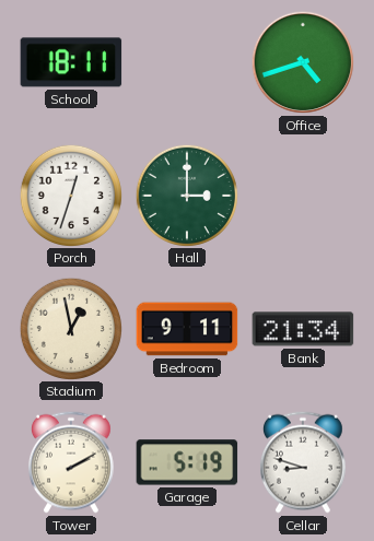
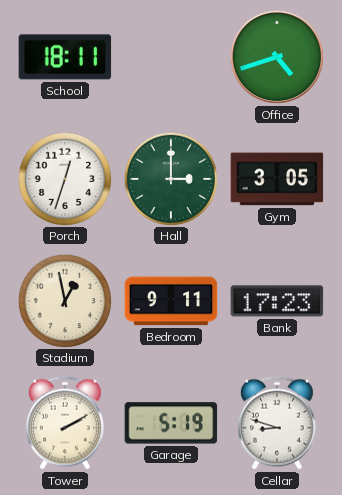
Gym: none -> 3:05 (277, 179)
Bank: 21:34 -> 17:23 (277, 301)
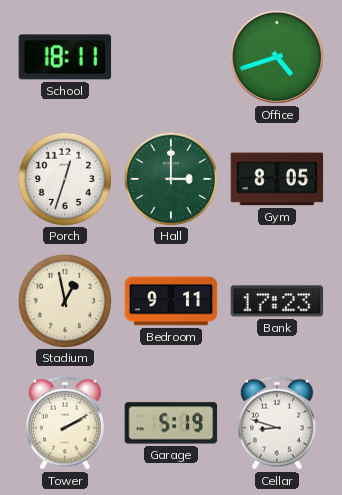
Gym: 3:05 -> 8:05 (277, 179)
